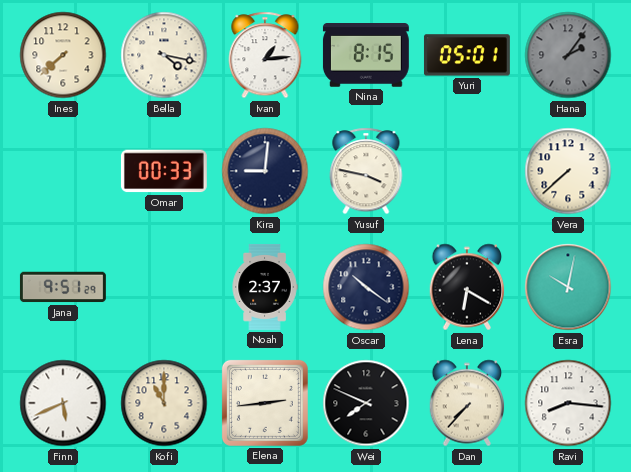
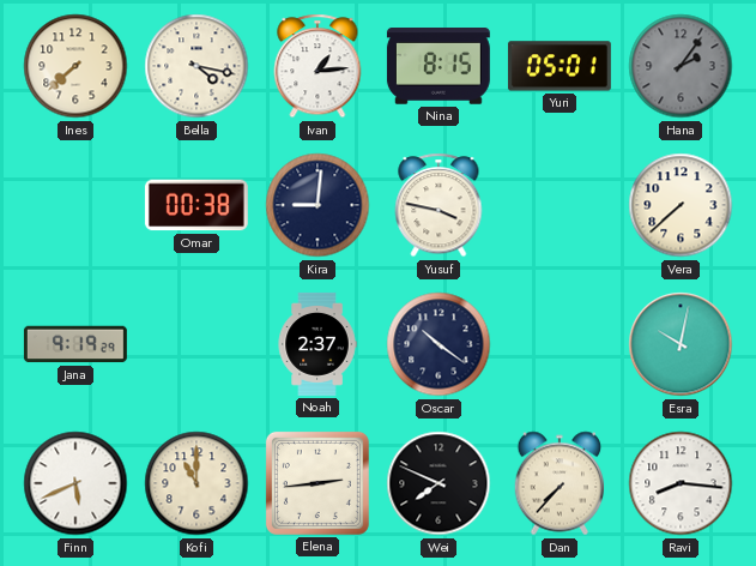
Omar: 00:33 -> 00:38 (196, 205)
Jana: 9:51 -> 9:19 (75, 344)
Lena: 6:20 -> none (467, 287)
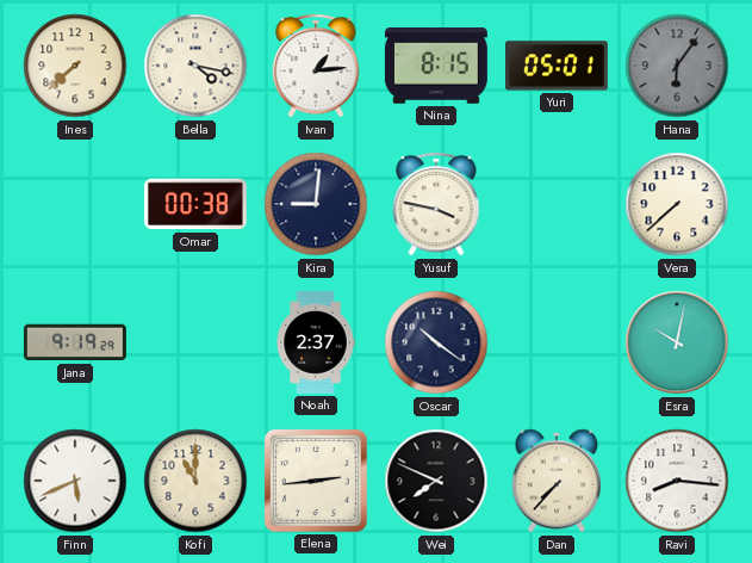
Hana: 2:06 -> 6:06 (677, 66)
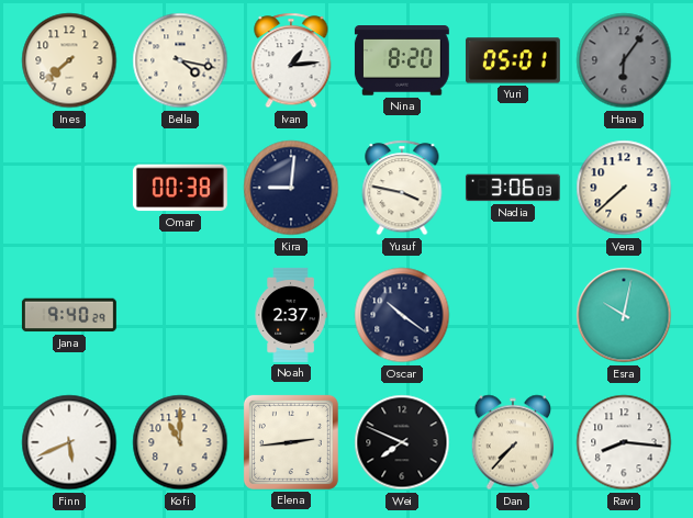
Nina: 8:15 -> 8:20 (402, 61)
Nadia: none -> 3:06 (513, 188)
Jana: 9:19 -> 9:40 (69, 315)
